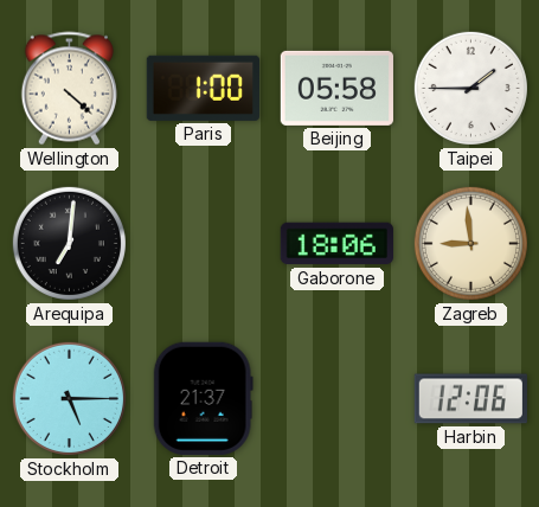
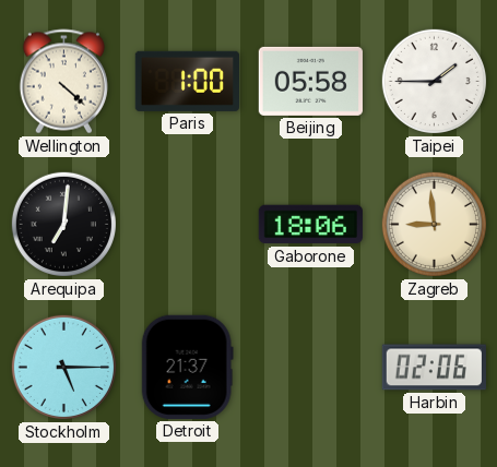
Harbin: 12:06 -> 02:06 (434, 368)
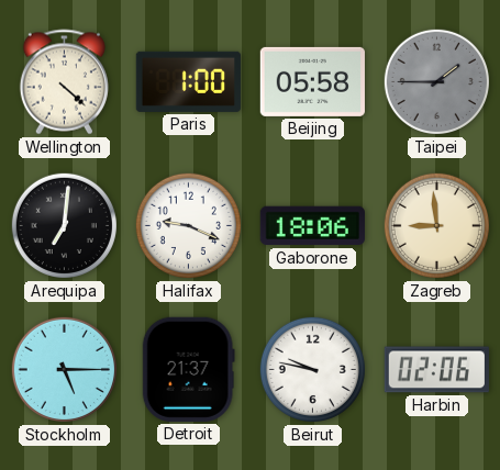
Taipei dial: white -> grey (436, 81)
Halifax: none -> 9:19 (188, 225)
Beirut: none -> 9:47 (312, 369)
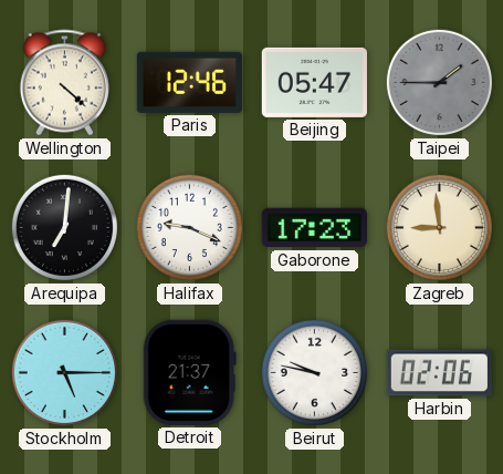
Paris: 1:00 -> 12:46 (189, 82)
Beijing: 05:58 -> 05:47 (314, 82)
Gaborone: 18:06 -> 17:23 (314, 228)
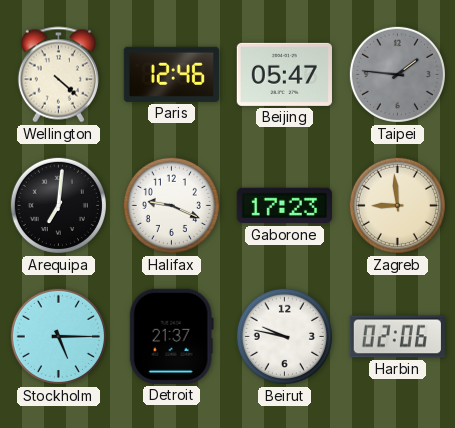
Taipei: 1:45 -> 1:46 (397, 74)
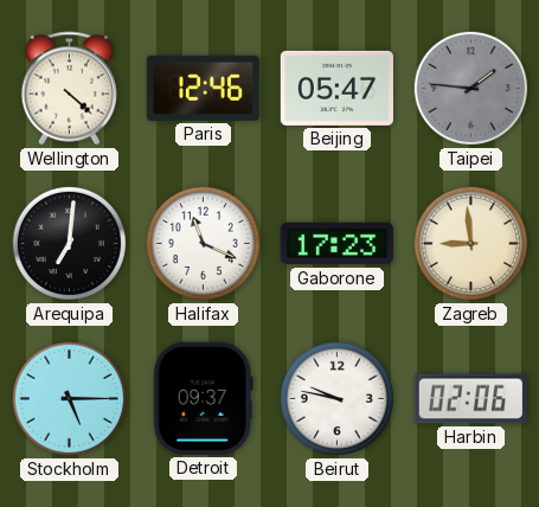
Halifax: 9:19 -> 11:19 (203, 243)
Detroit: 21:37 -> 09:37 (203, 398)
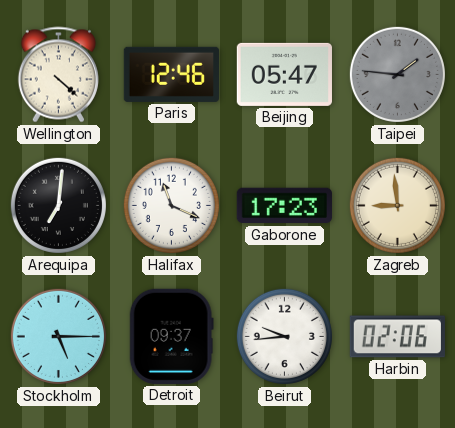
Beirut: 9:47 -> 9:44 (284, 336)
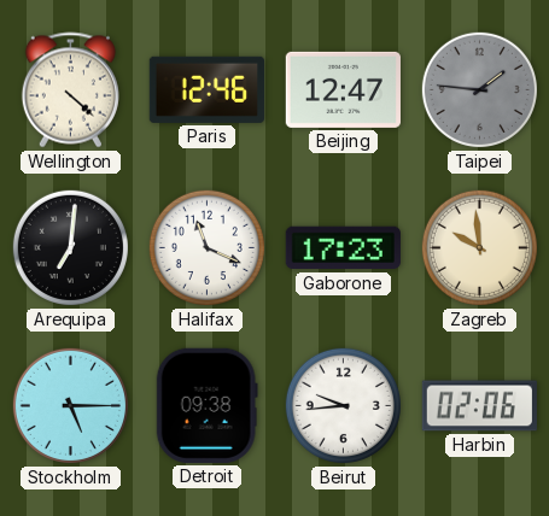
Beijing: 05:47 -> 12:47 (343, 89)
Zagreb: 8:59 -> 9:59 (479, 247)
Detroit: 09:37 -> 09:38 (206, 405)
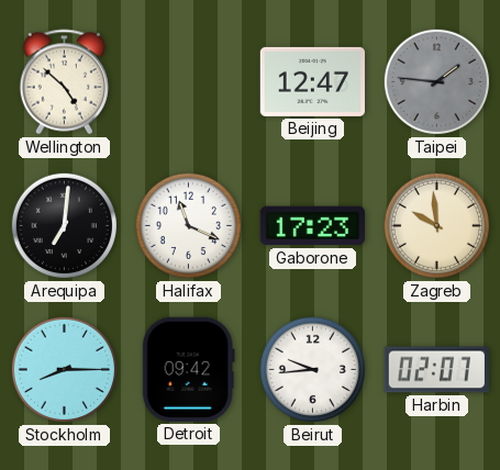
Wellington: 4:22 -> 4:52 (64, 82)
Paris: 12:46 -> none (206, 89)
Stockholm: 5:15 -> 8:15 (64, 369)
Detroit: 09:38 -> 09:42 (188, 369)
Harbin: 02:06 -> 02:07 (436, 370)
